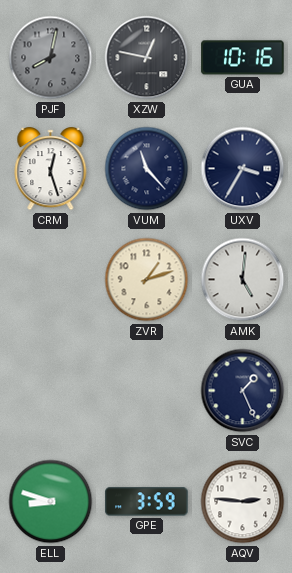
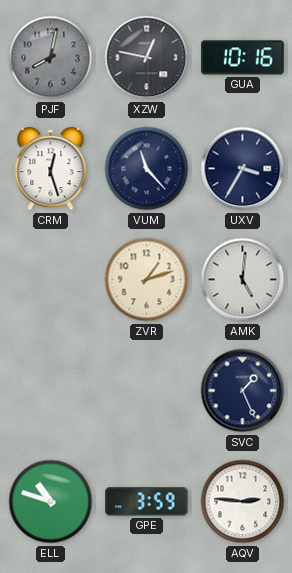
ELL: 8:48 -> 10:48 (51, 502)
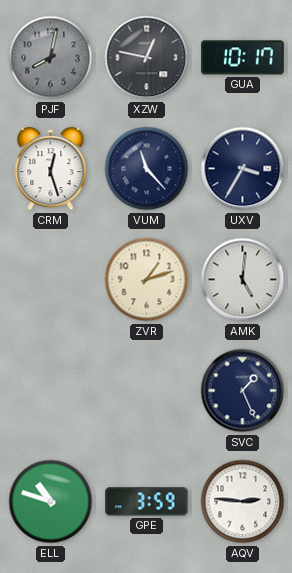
GUA: 10:16 -> 10:17 (243, 58)
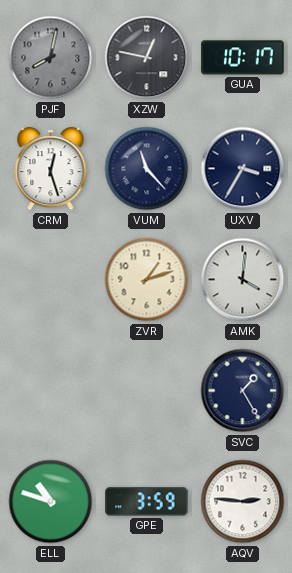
AMK: 5:01 -> 4:01 (243, 280)
SVC: 1:26 -> 1:25 (243, 391)
